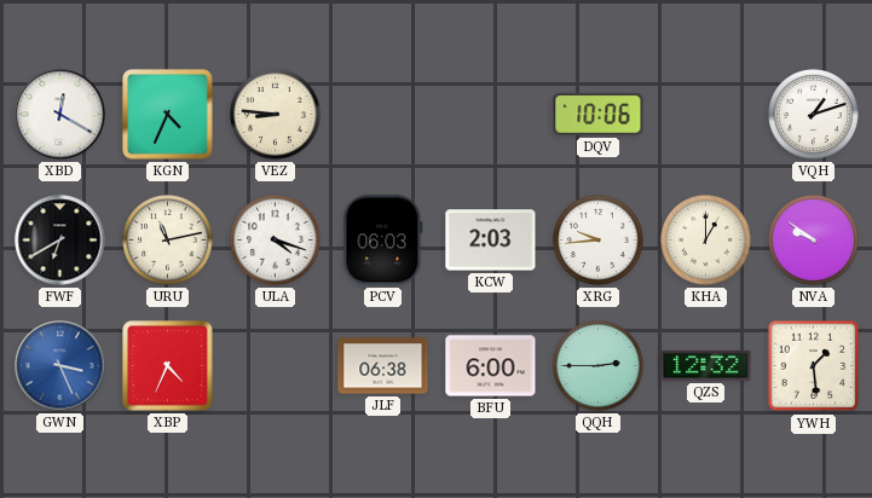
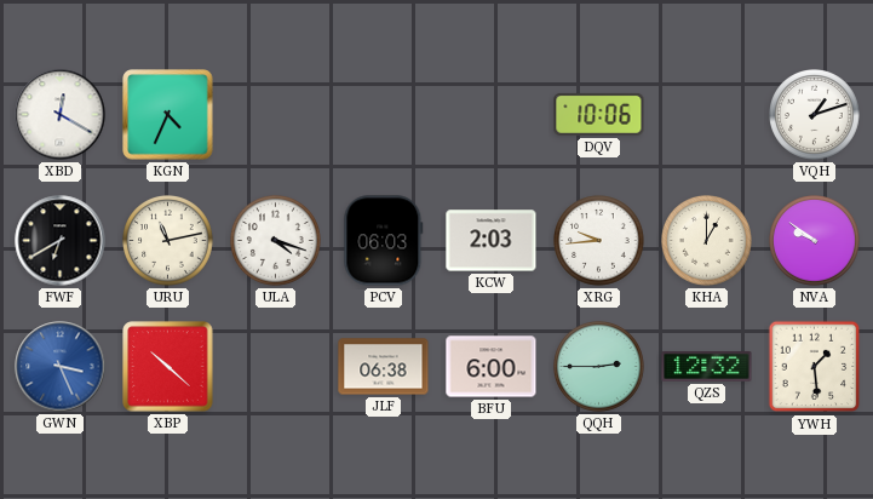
VEZ: 8:46 -> none (276, 115)
XBP: 4:34 -> 10:22 (168, 367)
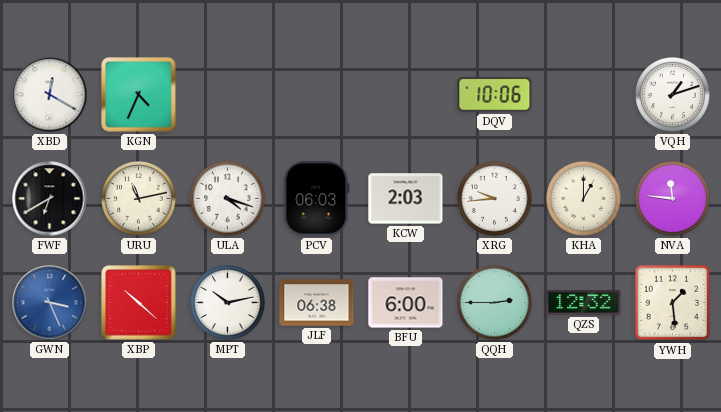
NVA: 9:51 -> 11:46 (673, 199)
MPT: none -> 10:13 (228, 303)
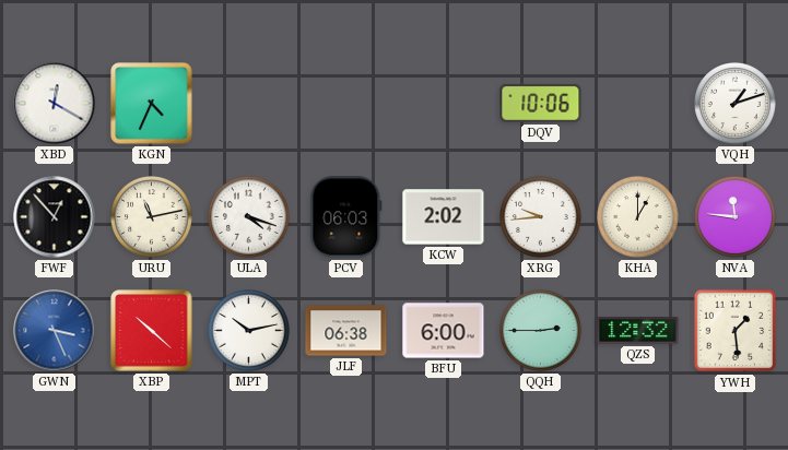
FWF: 6:40 -> 12:53 (55, 217)
KCW: 2:03 -> 2:02 (444, 217)
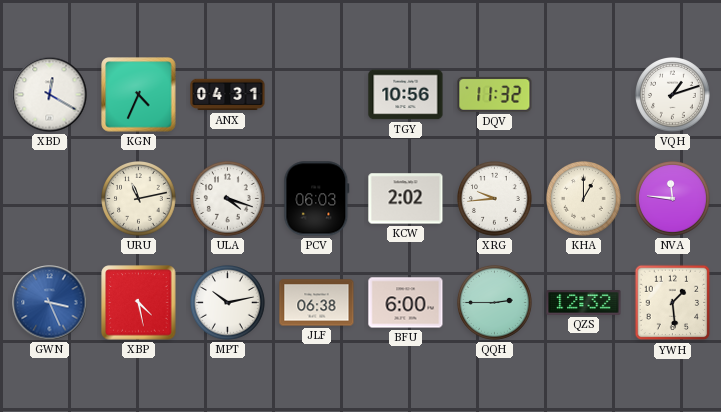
ANX: none -> 04:31 (228, 95)
TGY: none -> 10:56 (406, 95)
DQV: 10:06 -> 11:32 (495, 94)
FWF: 12:53 -> none (55, 217)
XBP: 10:22 -> 4:28 (139, 303)
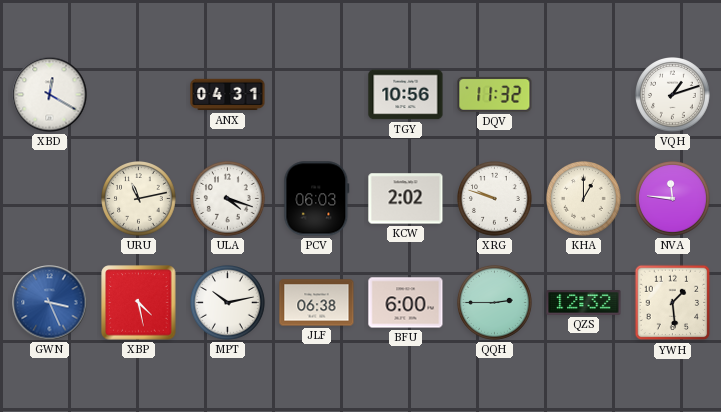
KGN: 4:34 -> none (139, 95)
XRG: 9:44 -> 9:48 (495, 199)
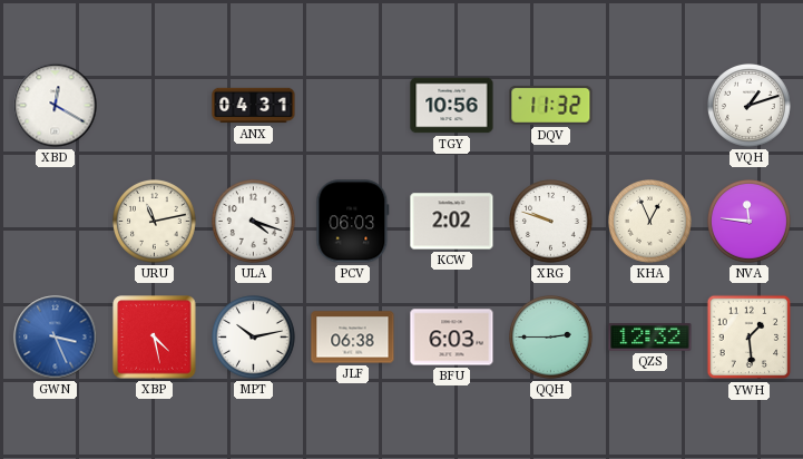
KHA: 1:00 -> 12:56 (650, 222)
BFU: 6:00 -> 6:03 (452, 338)
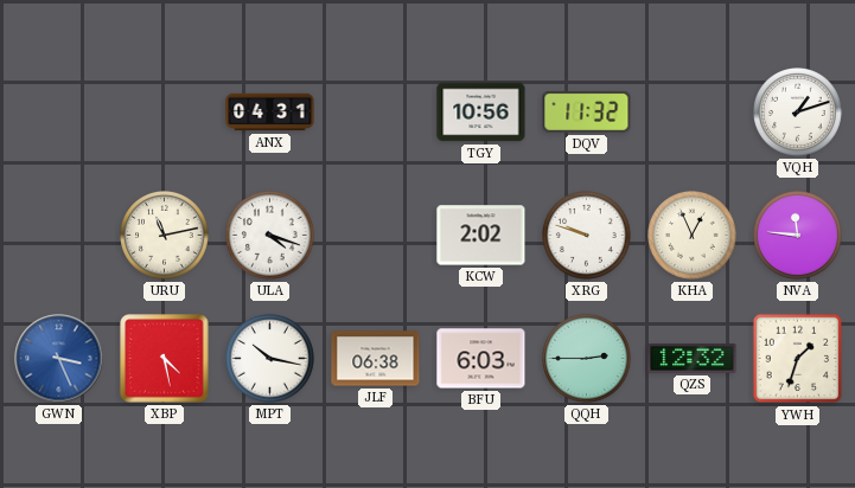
XBD: 12:20 -> none (56, 106)
PCV: 06:03 -> none (353, 222)
MPT: 10:13 -> 10:17 (270, 359)
YWH: 1:29 -> 1:33 (798, 359)
